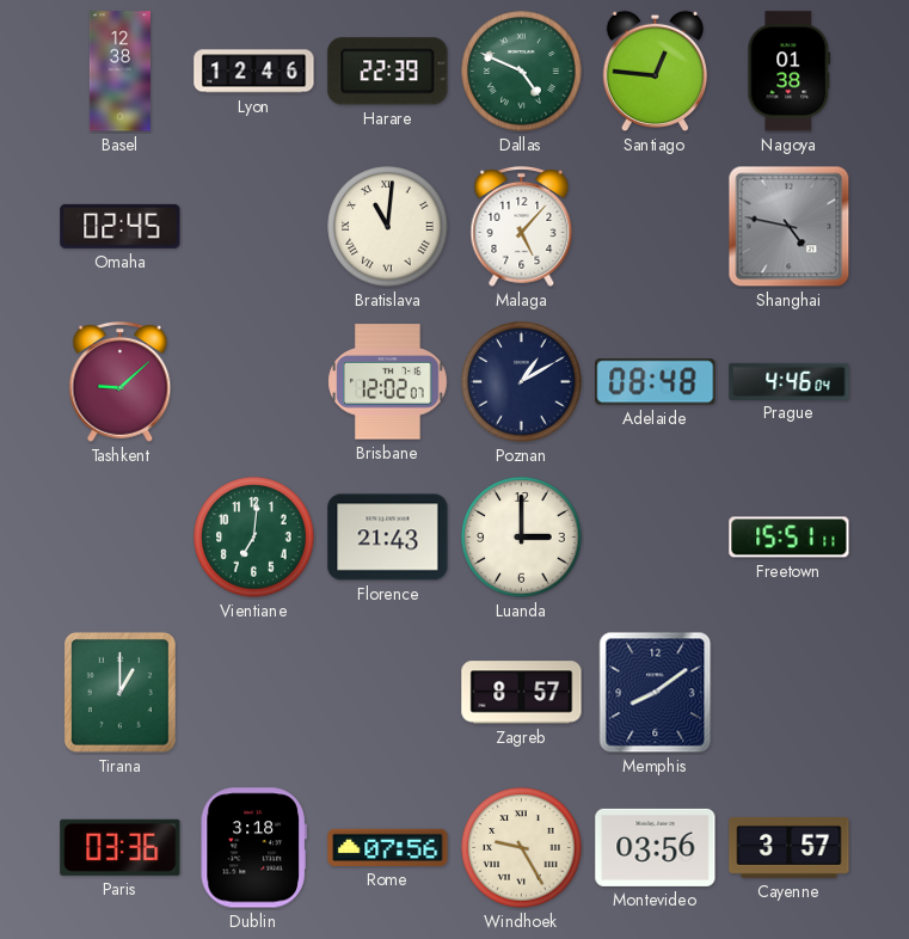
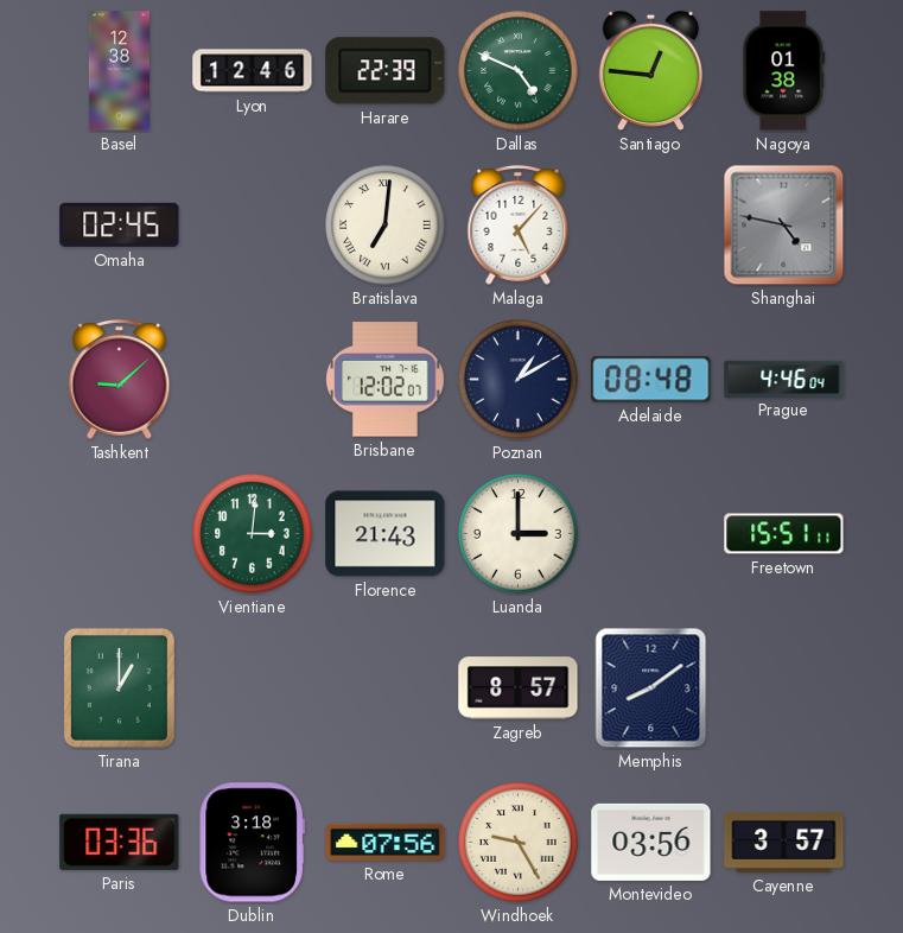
Bratislava: 11:01 -> 7:01 (386, 226)
Vientiane: 7:01 -> 3:01 (253, 534)
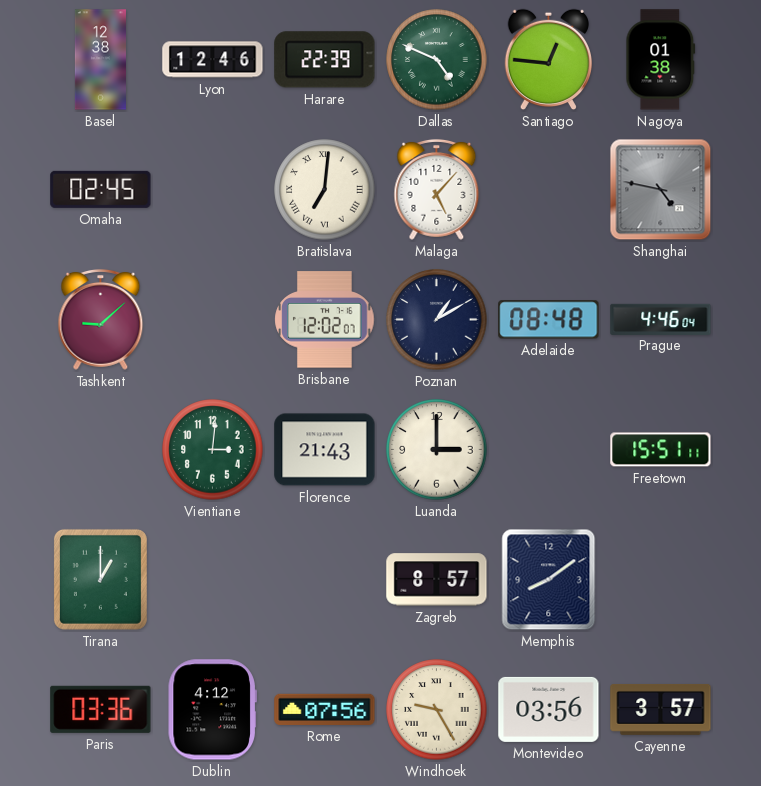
Dublin: 3:18 -> 4:12 (212, 710)
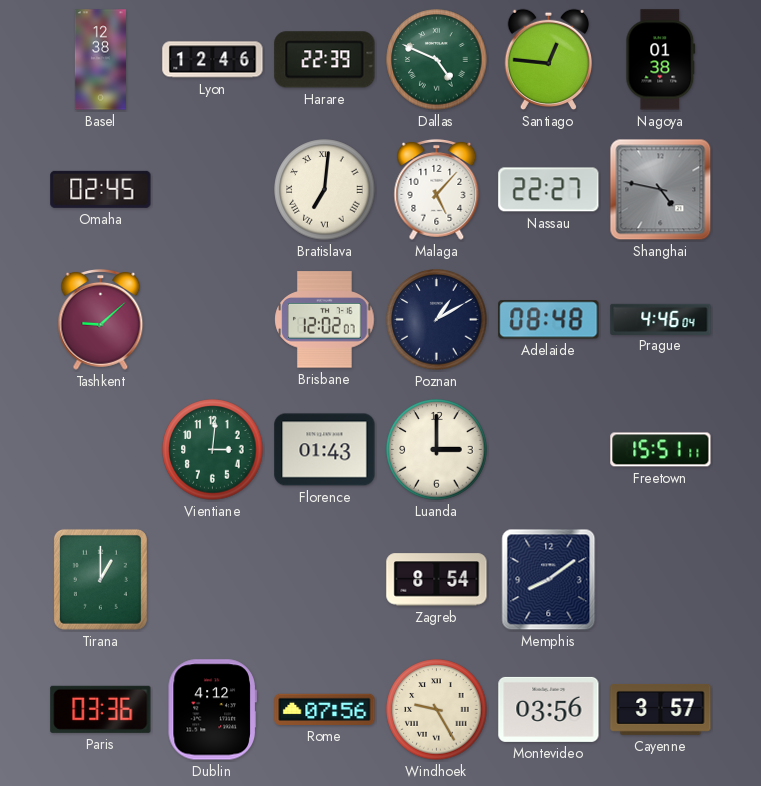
Nassau: none -> 22:27 (549, 190)
Florence: 21:43 -> 01:43 (325, 450)
Zagreb: 8:57 -> 8:54 (437, 580)
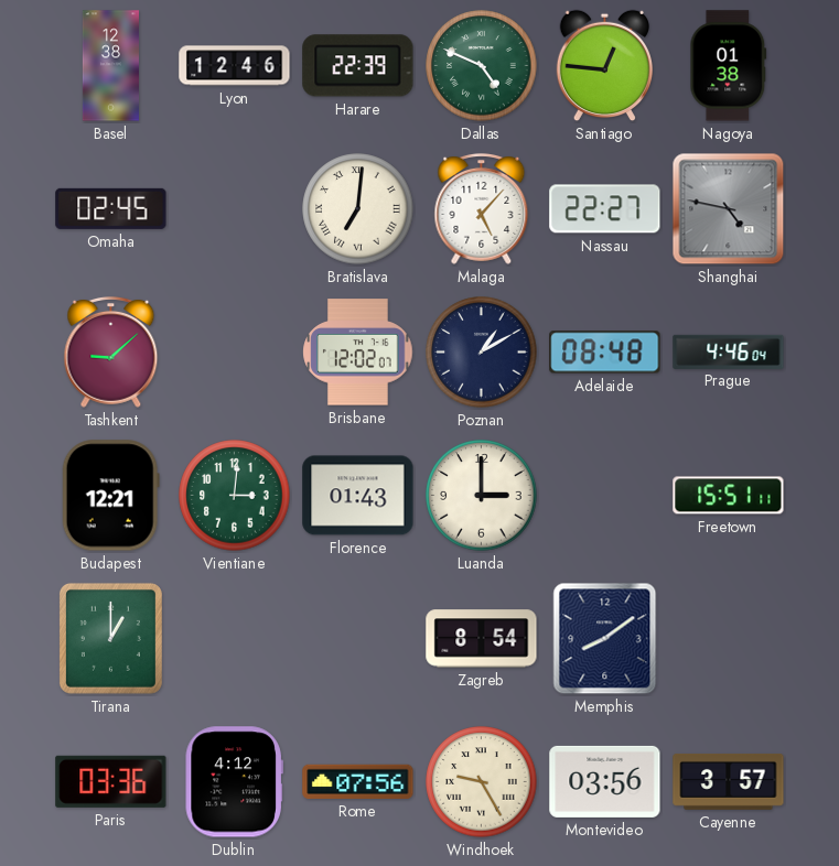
Budapest: none -> 12:21 (110, 496)
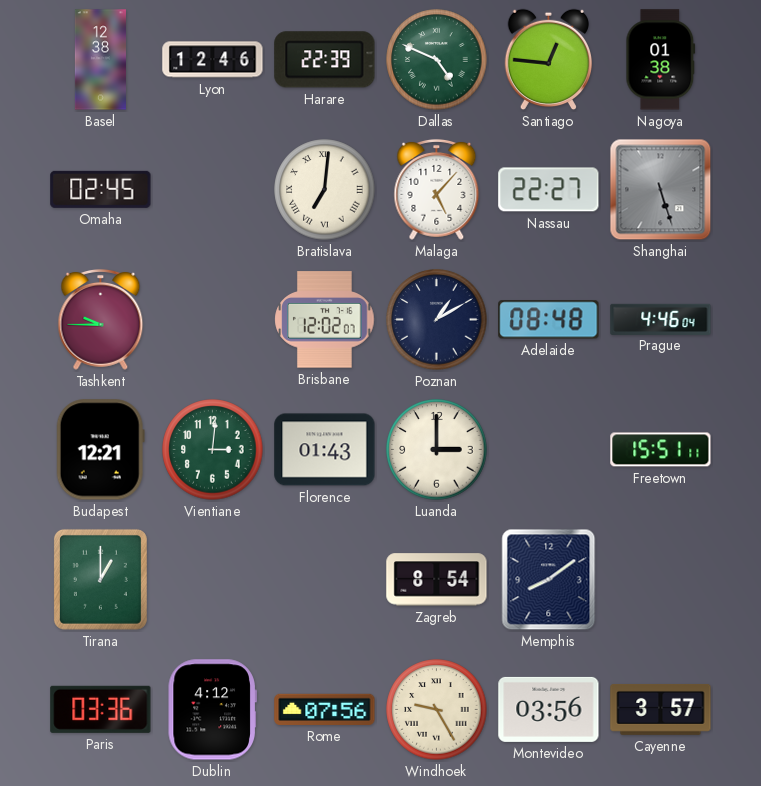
Shanghai: 4:47 -> 5:27 (661, 190)
Tashkent: 9:08 -> 9:45 (101, 319)
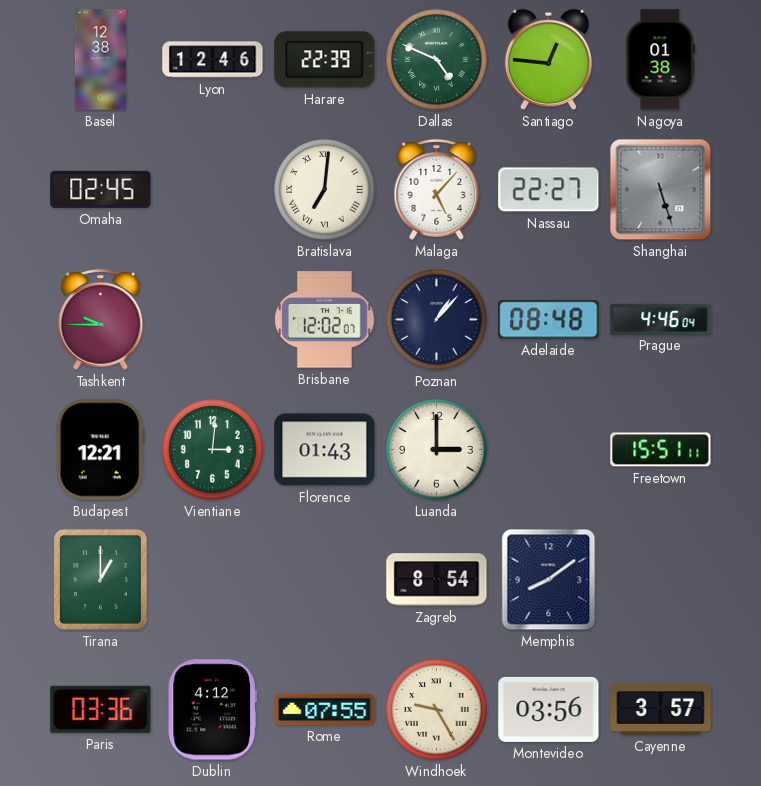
Poznan: 1:10 -> 1:07 (437, 320)
Rome: 07:56 -> 07:55 (325, 709)
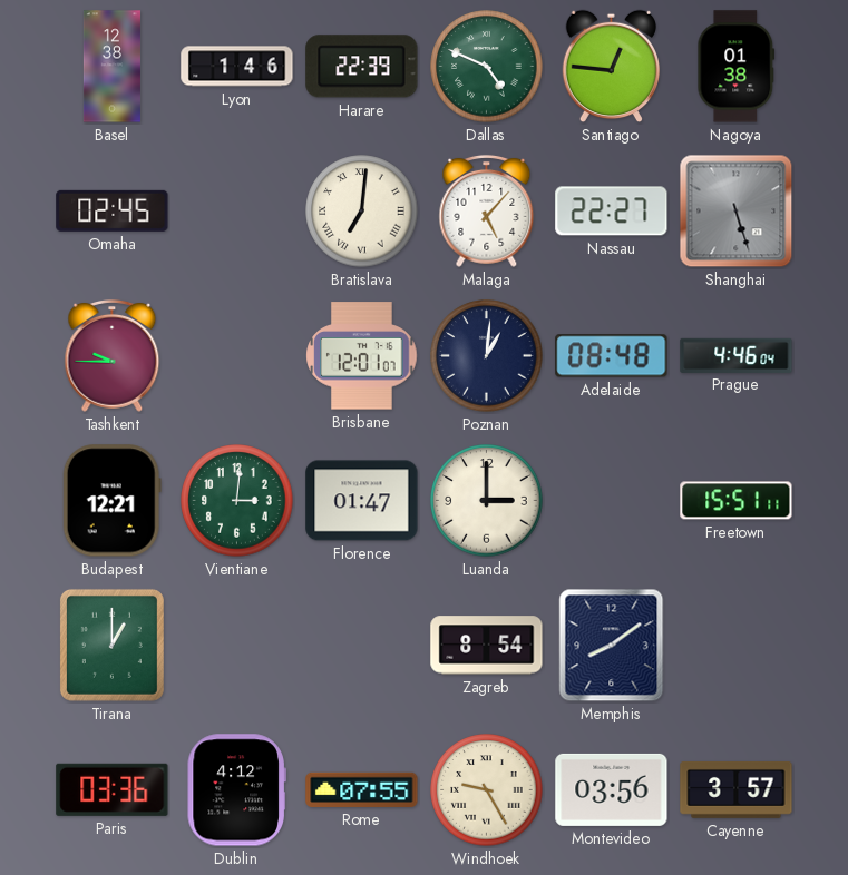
Lyon: 12:46 -> 1:46 (237, 67)
Brisbane: 12:02 -> 12:01 (362, 356)
Poznan: 1:07 -> 1:01 (487, 356)
Florence: 01:43 -> 01:47 (362, 501)
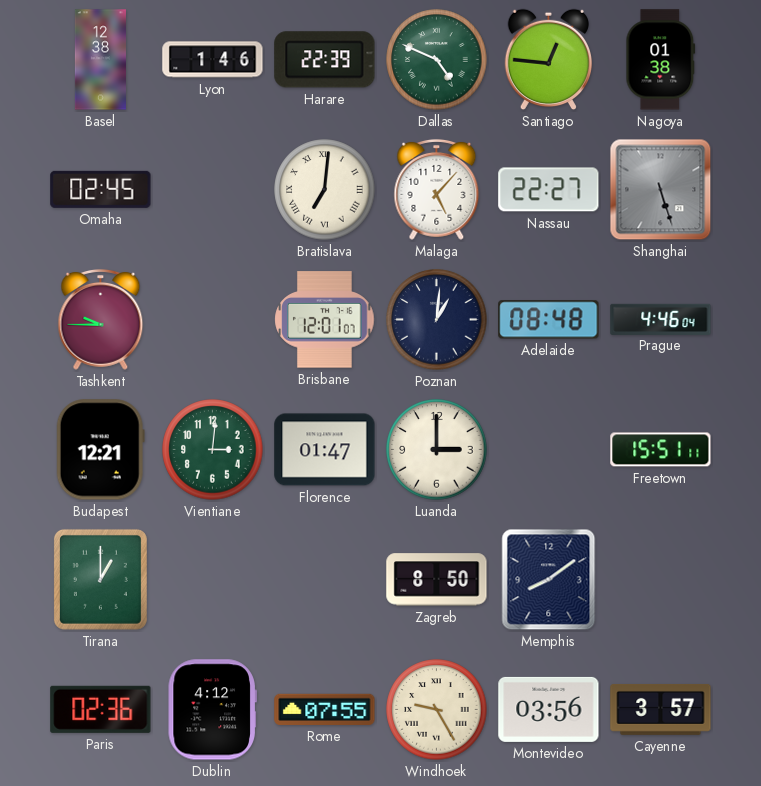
Zagreb: 8:54 -> 8:50 (437, 580)
Paris: 03:36 -> 02:36 (101, 709)
